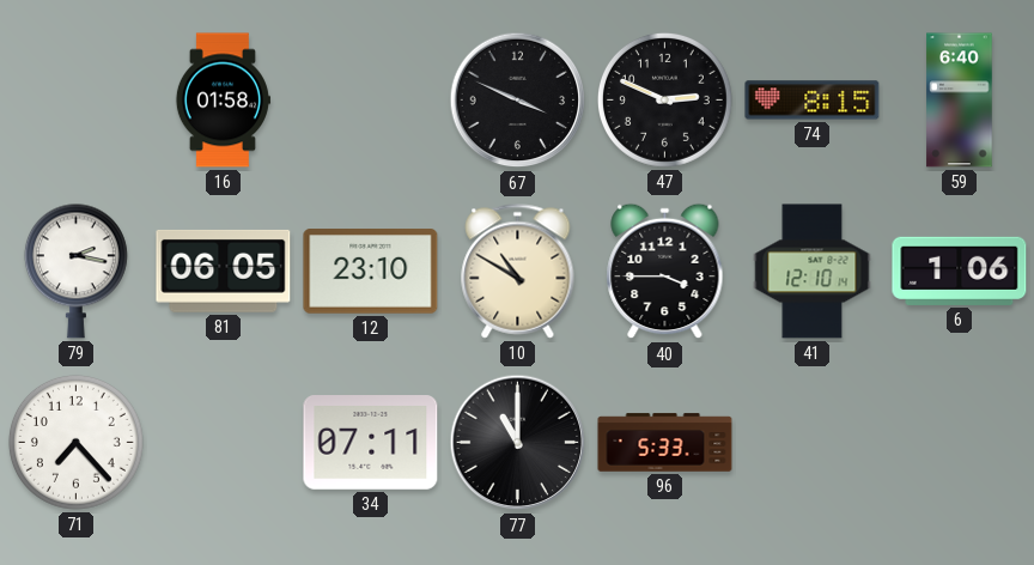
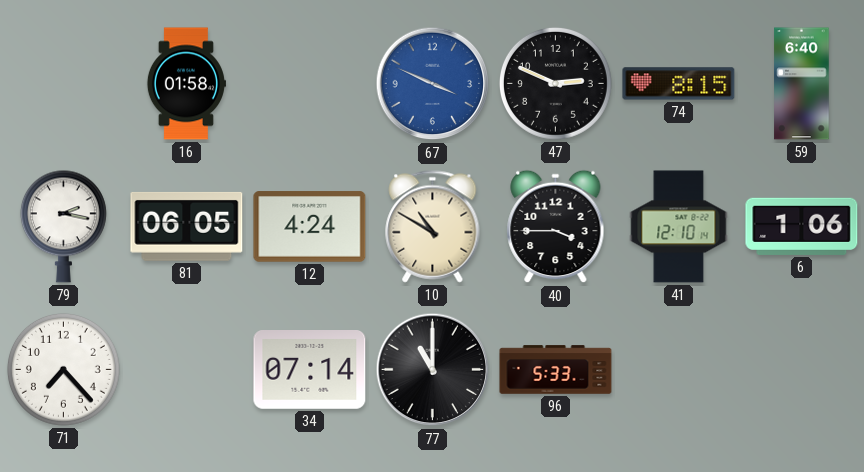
67 dial: black -> blue (433, 84)
12: 23:10 -> 4:24 (310, 227)
34: 07:11 -> 07:14 (310, 370)
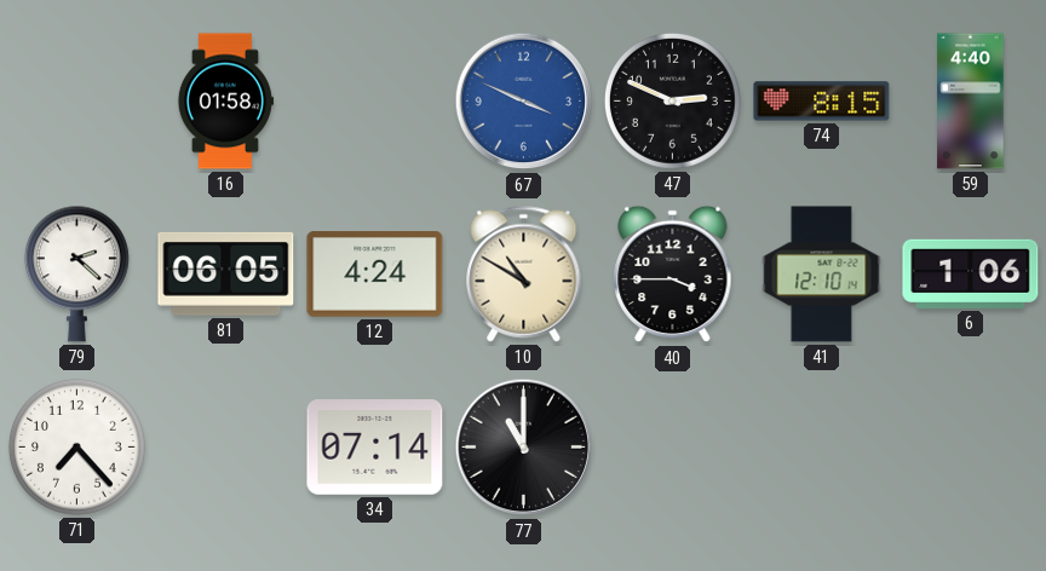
59: 6:40 -> 4:40 (971, 102)
79: 2:17 -> 2:22 (76, 273)
96: 5:33 -> none (556, 370)
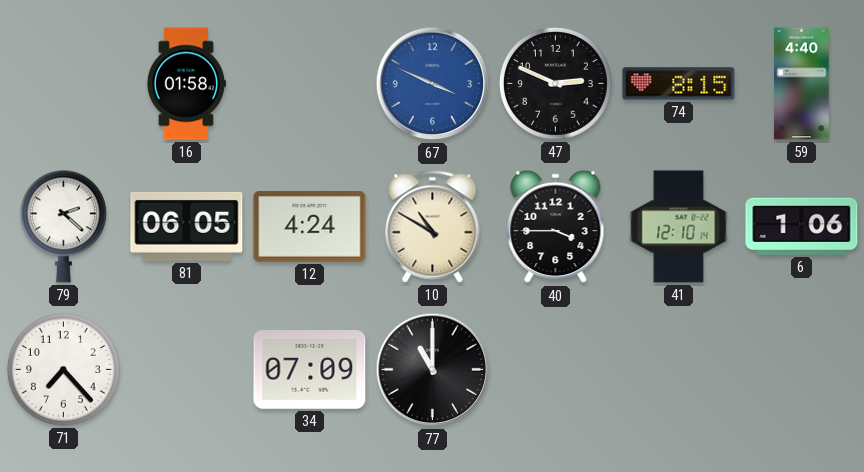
34: 07:14 -> 07:09 (310, 370)
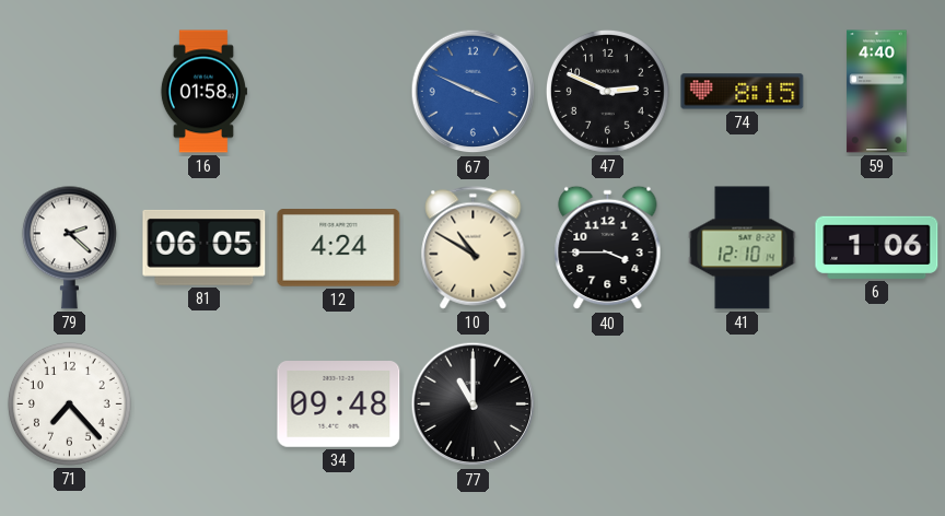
34: 07:09 -> 09:48 (339, 404)
